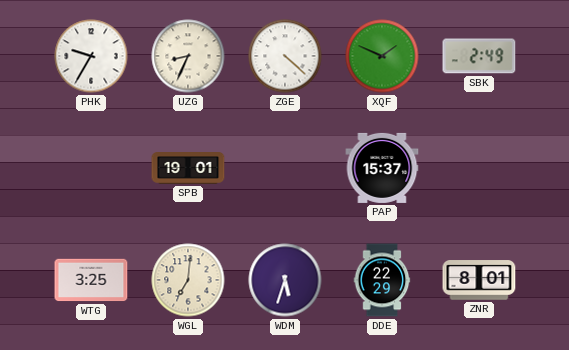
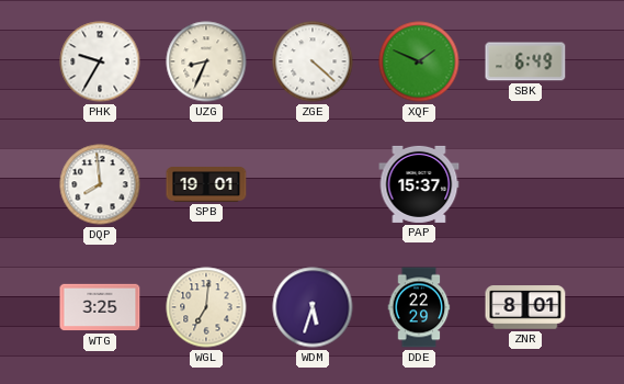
SBK: 2:49 -> 6:49 (525, 61)
DQP: none -> 7:59 (100, 184)
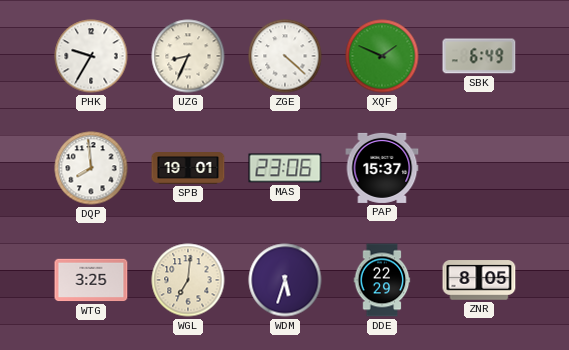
MAS: none -> 23:06 (285, 168)
ZNR: 8:01 -> 8:05 (479, 280)
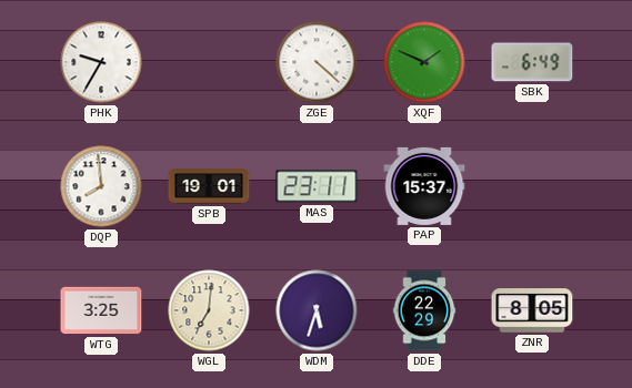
UZG: 8:34 -> none (188, 56)
MAS: 23:06 -> 23:11 (317, 186)
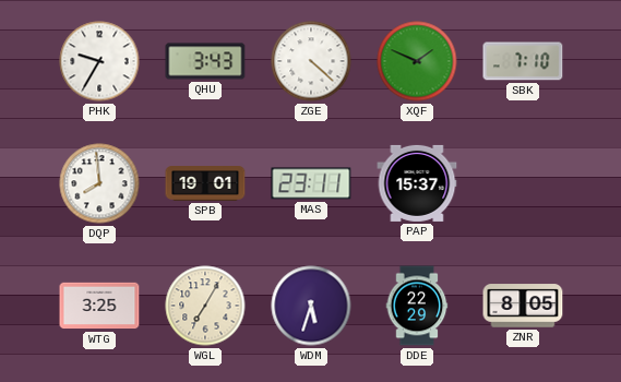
QHU: none -> 3:43 (205, 61)
SBK: 6:49 -> 7:10 (523, 61)
WGL: 7:01 -> 7:05 (205, 306)
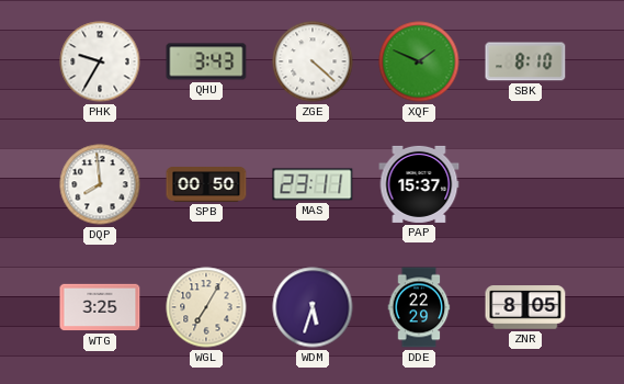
SBK: 7:10 -> 8:10 (525, 61)
SPB: 19:01 -> 00:50 (206, 185)
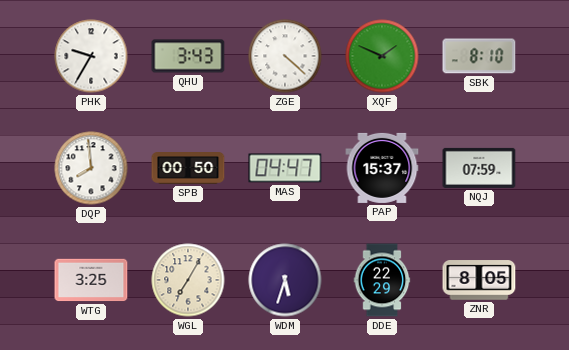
MAS: 23:11 -> 04:47 (285, 168)
NQJ: none -> 07:59 (479, 168)
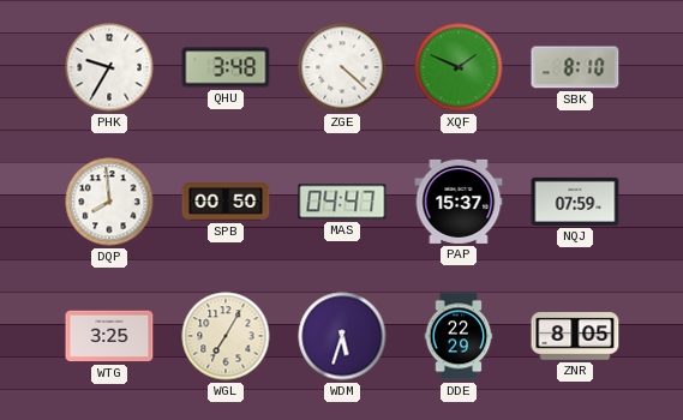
QHU: 3:43 -> 3:48 (226, 67)
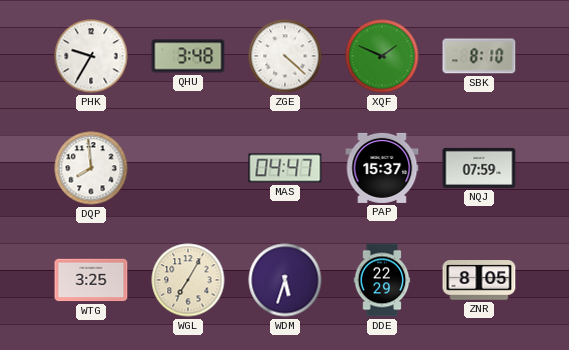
SPB: 00:50 -> none (226, 203)
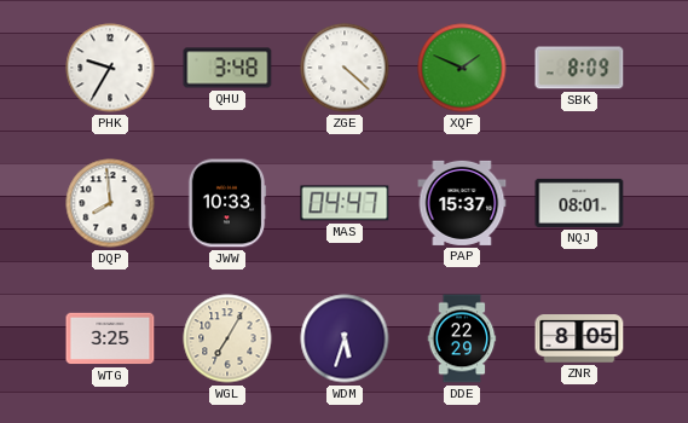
SBK: 8:10 -> 8:09 (579, 68)
JWW: none -> 10:33 (227, 203)
NQJ: 07:59 -> 08:01 (579, 203)
